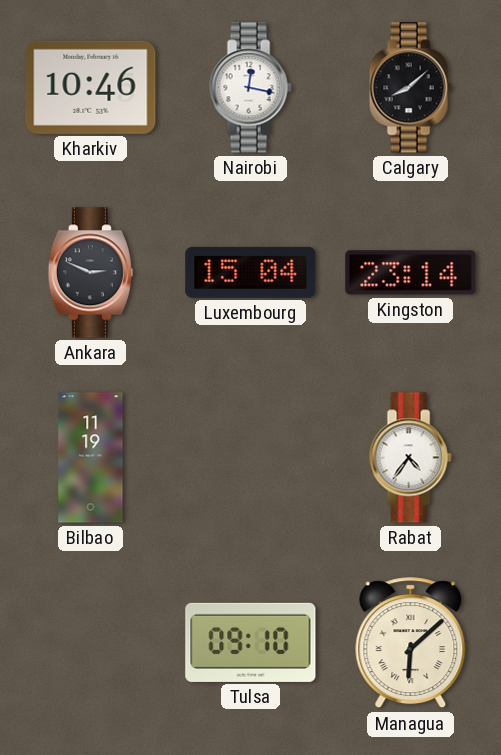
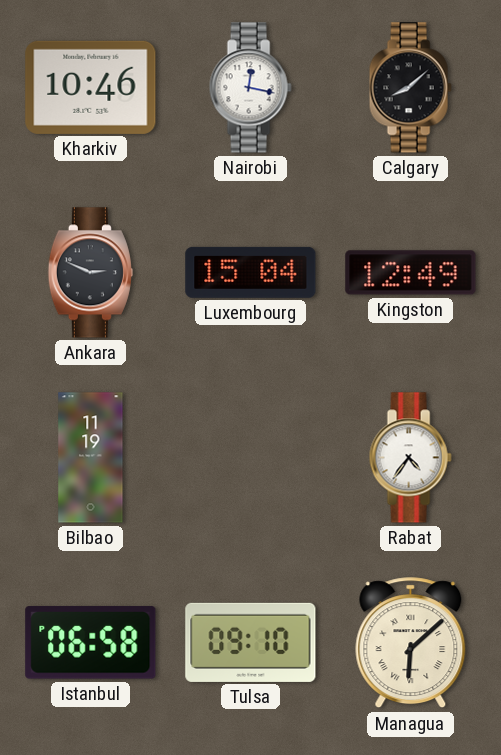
Kingston: 23:14 -> 12:49 (411, 273)
Istanbul: none -> 06:58 (91, 643)
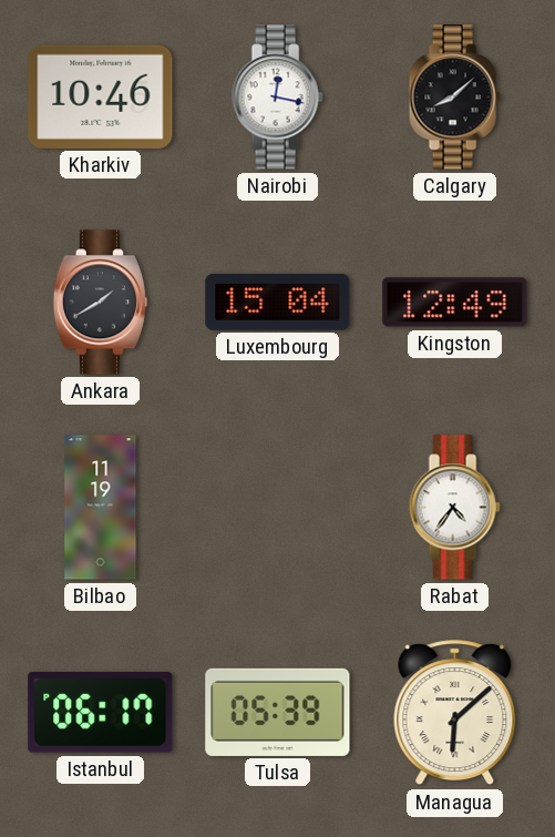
Ankara: 2:49 -> 1:40 (100, 303)
Istanbul: 06:58 -> 06:17 (101, 713)
Tulsa: 09:10 -> 05:39 (278, 712)
